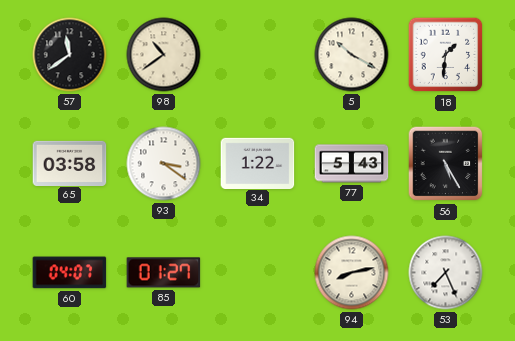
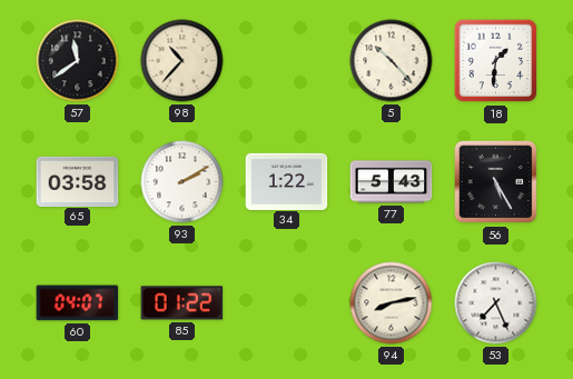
98: 10:39 -> 10:37 (182, 61)
5: 10:20 -> 10:23 (392, 61)
93: 3:21 -> 2:10 (182, 182)
85: 01:27 -> 01:22 (182, 303)
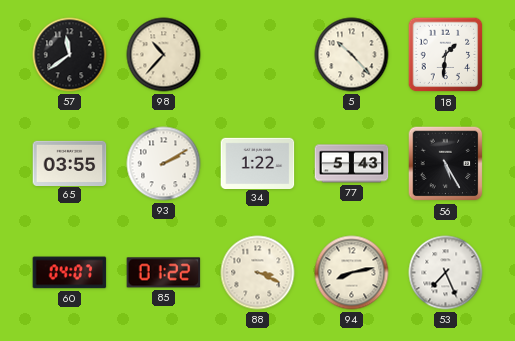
65: 03:58 -> 03:55 (70, 163)
88: none -> 3:19 (258, 273)
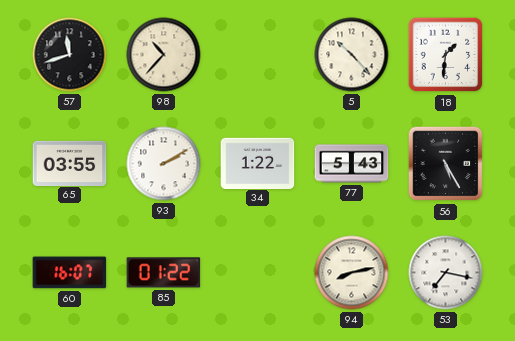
57: 11:39 -> 11:42 (70, 55)
60: 04:07 -> 16:07 (70, 273)
88: 3:19 -> none (258, 273)
53: 7:26 -> 7:17 (446, 273)
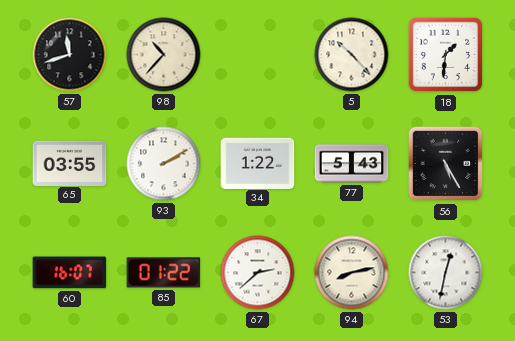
67: none -> 2:38 (258, 273)
53: 7:17 -> 12:32 (446, 273)
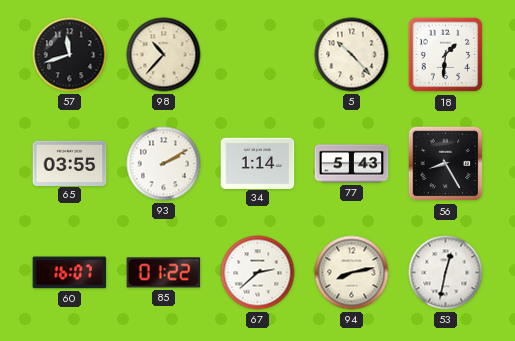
34: 1:22 -> 1:14 (258, 163)
56: 5:25 -> 8:25 (446, 164)
